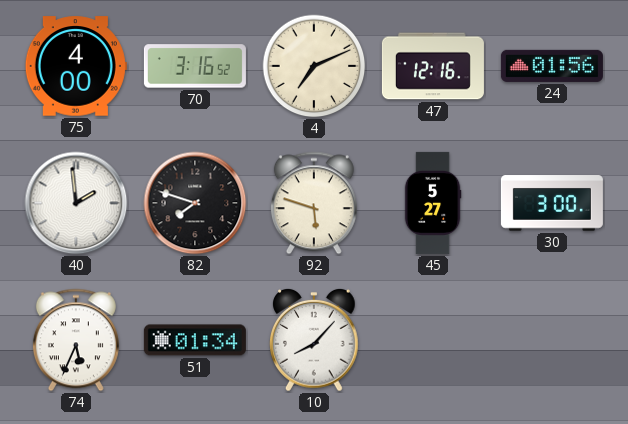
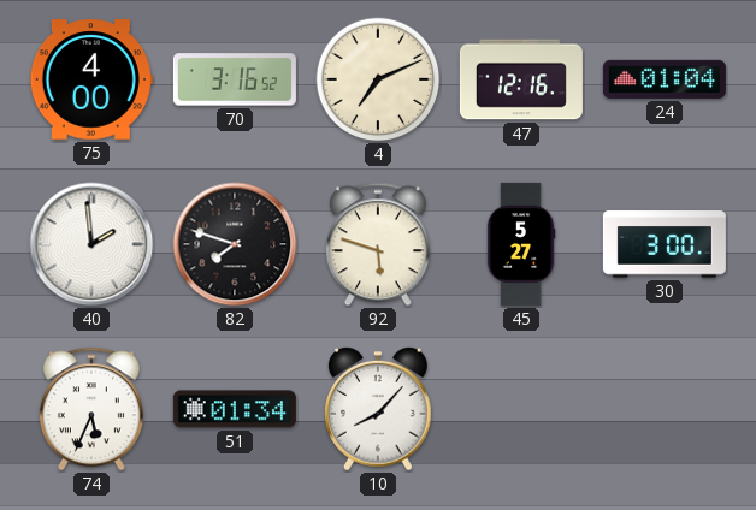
24: 01:56 -> 01:04 (665, 79)
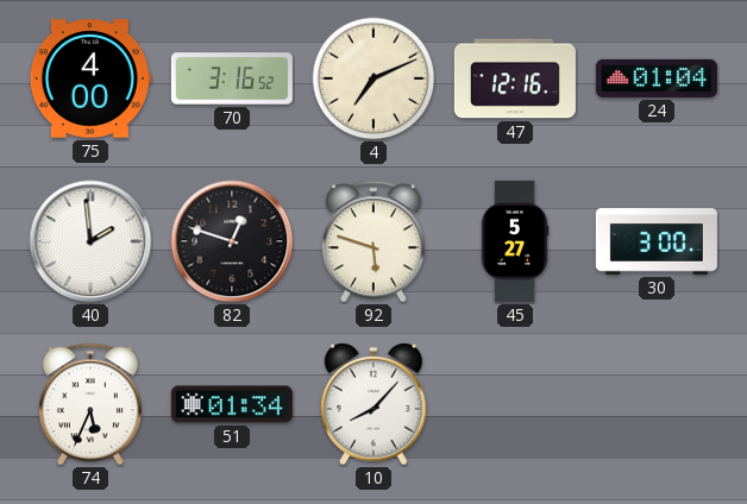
82: 7:48 -> 12:48 (232, 241)
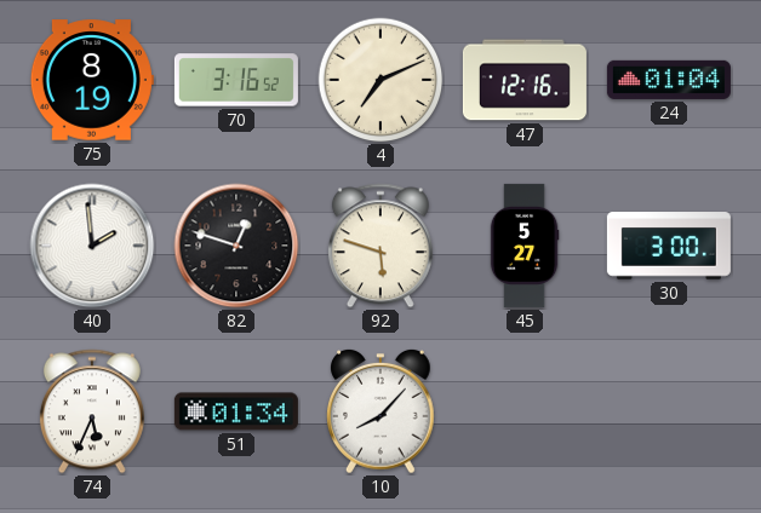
75: 4:00 -> 8:19 (92, 80)
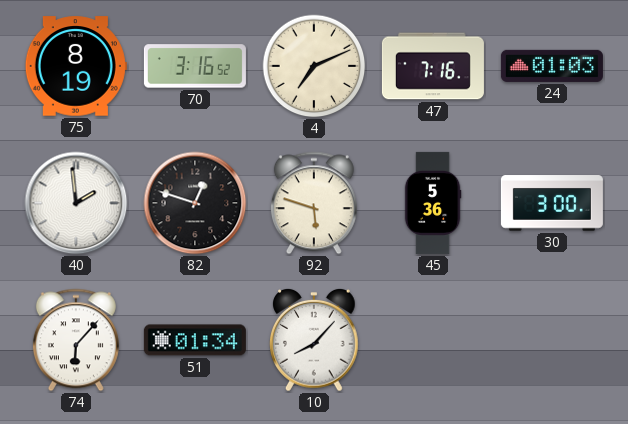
47: 12:16 -> 7:16 (433, 66)
24: 01:04 -> 01:03 (552, 66)
45: 5:27 -> 5:36 (433, 203)
74: 5:34 -> 6:07 (76, 340)
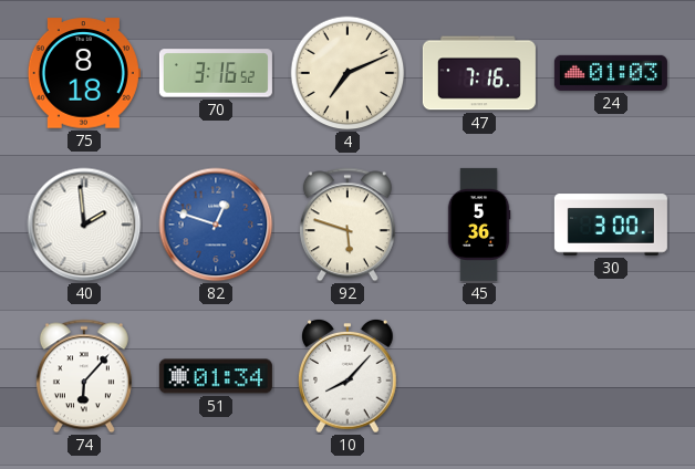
75: 8:19 -> 8:18 (84, 73)
82 dial: black -> blue (216, 225)
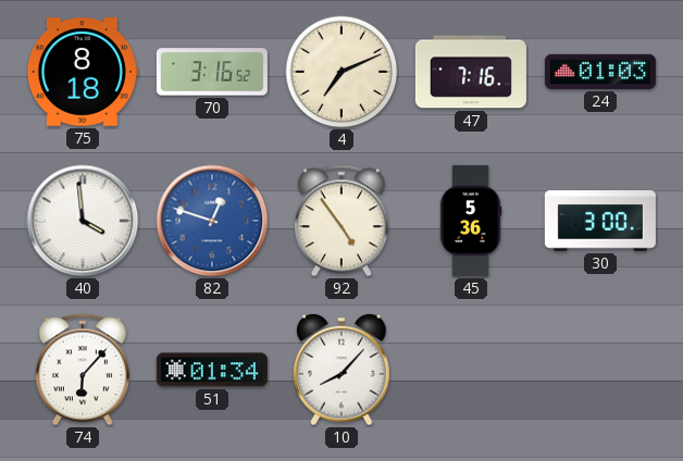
40: 1:59 -> 3:59 (83, 221)
92: 5:48 -> 4:54 (341, 221)
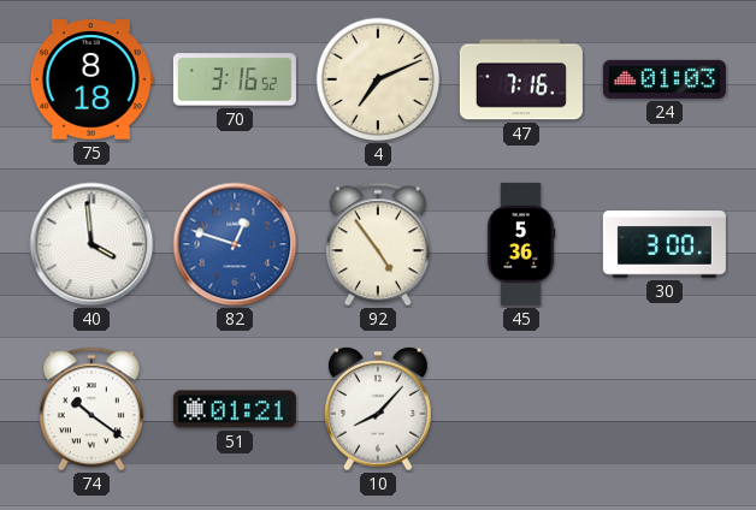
74: 6:07 -> 10:21 (91, 409)
51: 01:34 -> 01:21 (235, 409)
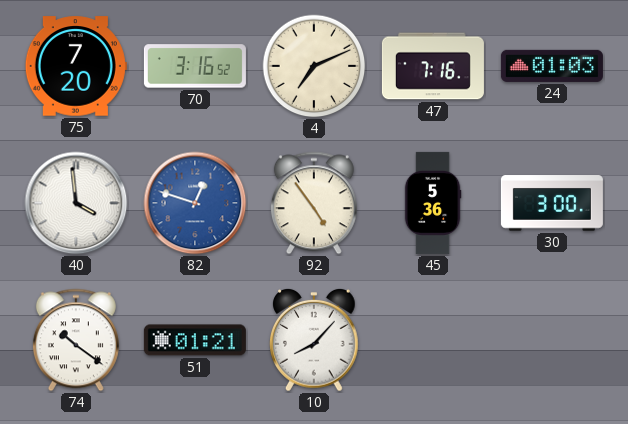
75: 8:18 -> 7:20 (76, 66)
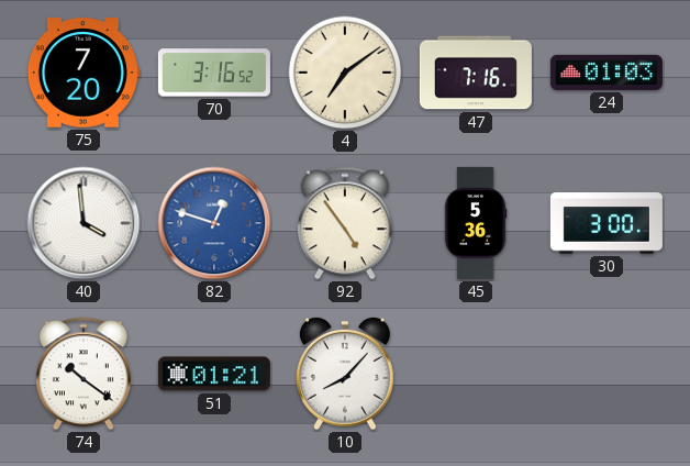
4: 7:11 -> 7:09 (345, 73)
